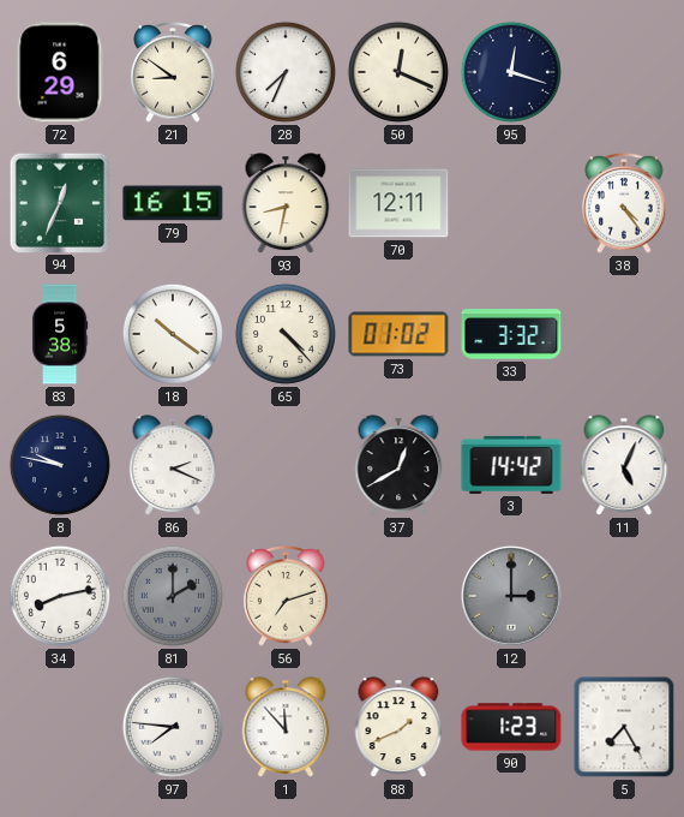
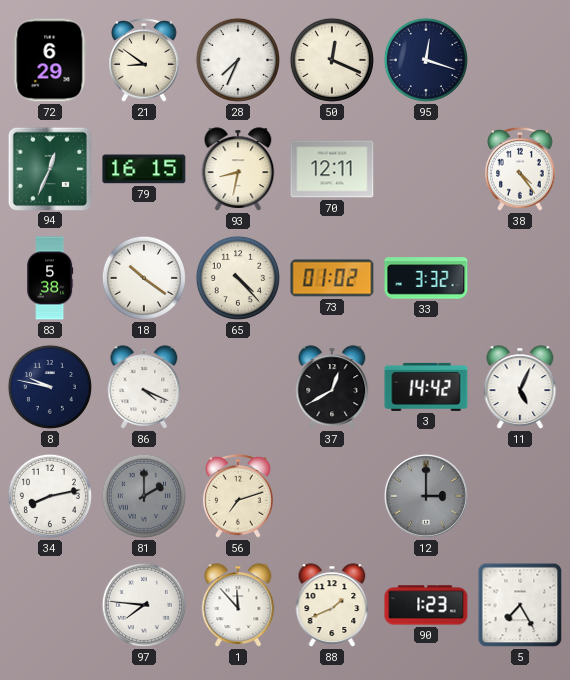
86: 2:19 -> 4:19 (144, 387)
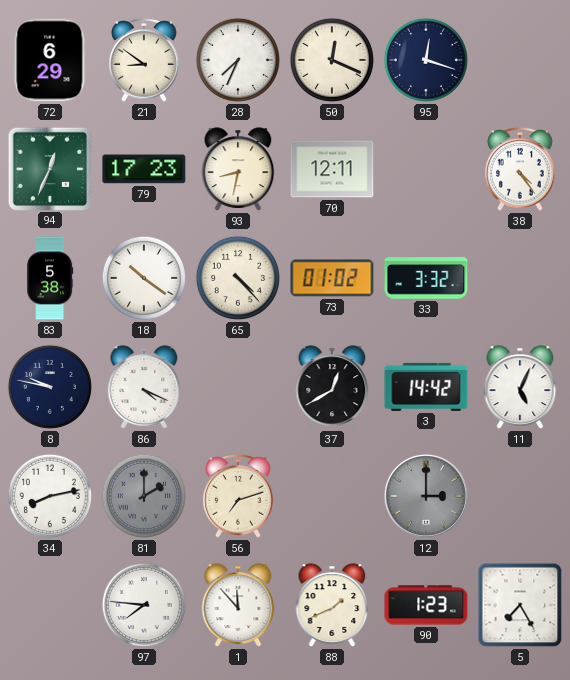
79: 16:15 -> 17:23 (144, 169)
